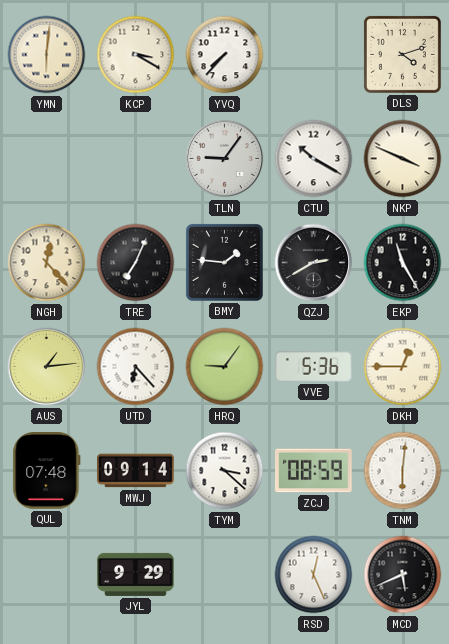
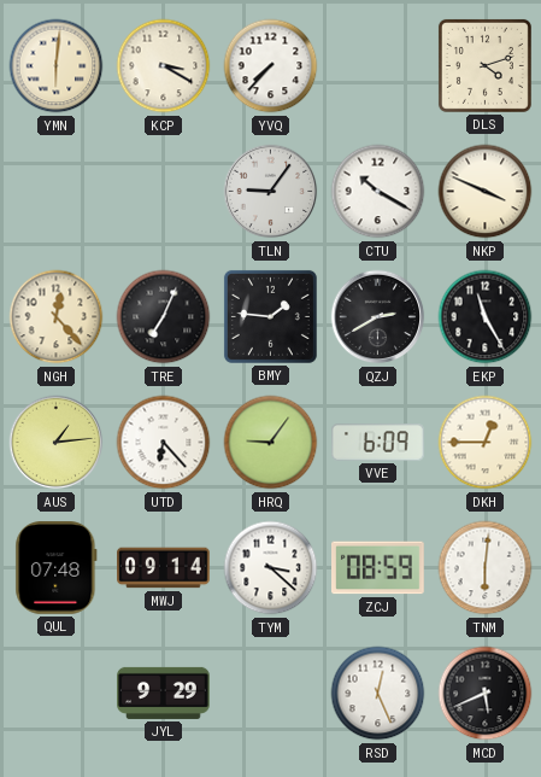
VVE: 5:36 -> 6:09 (378, 443)
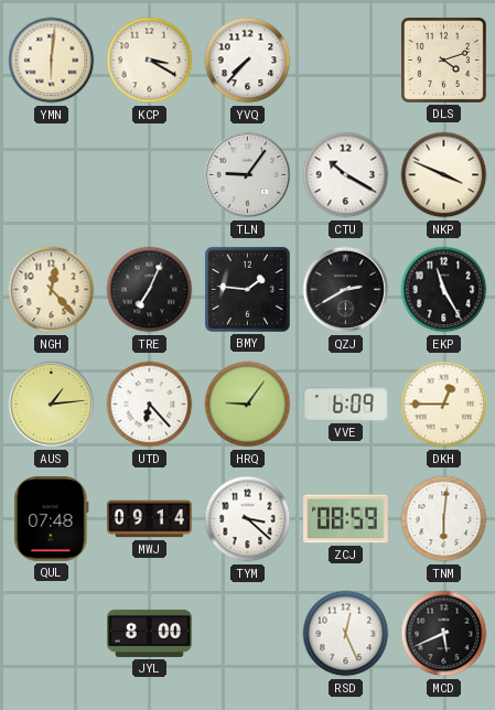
JYL: 9:29 -> 8:00 (150, 633)
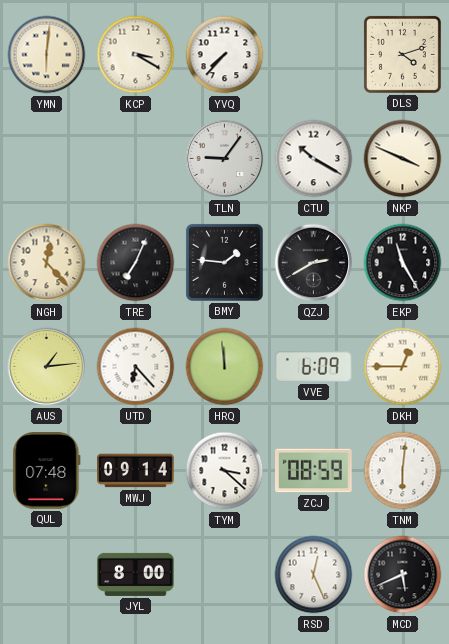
HRQ: 9:06 -> 11:59 (225, 367)
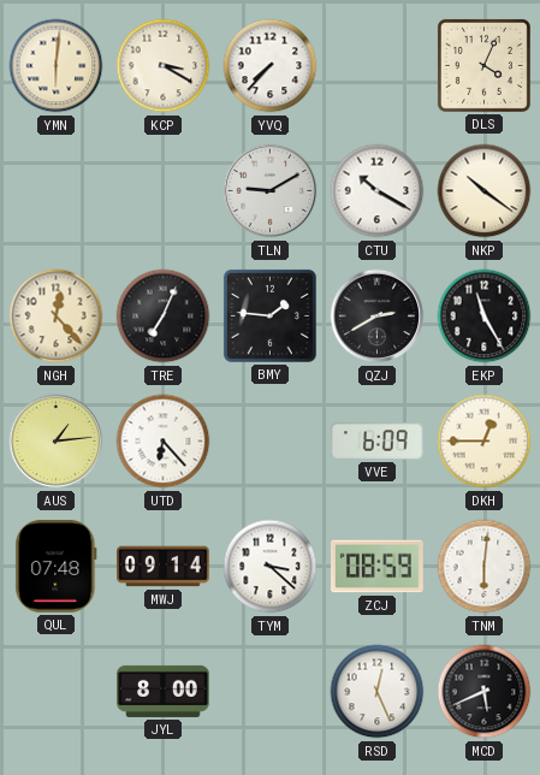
DLS: 4:12 -> 4:04 (483, 65)
TLN: 9:06 -> 9:10 (271, 191)
NKP: 3:49 -> 10:21 (485, 191)
HRQ: 11:59 -> none (225, 367)
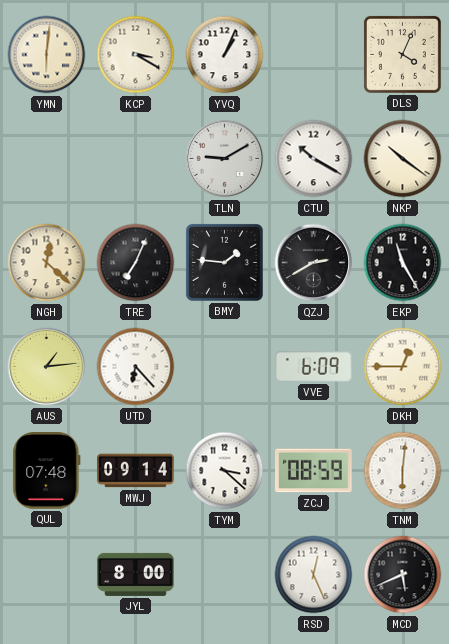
YVQ: 7:37 -> 1:04 (225, 55)
NGH: 12:23 -> 12:22 (47, 263)
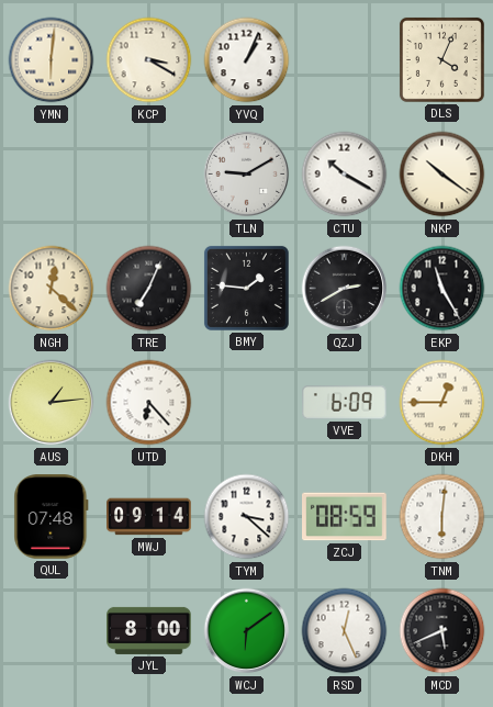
WCJ: none -> 6:09 (247, 631)
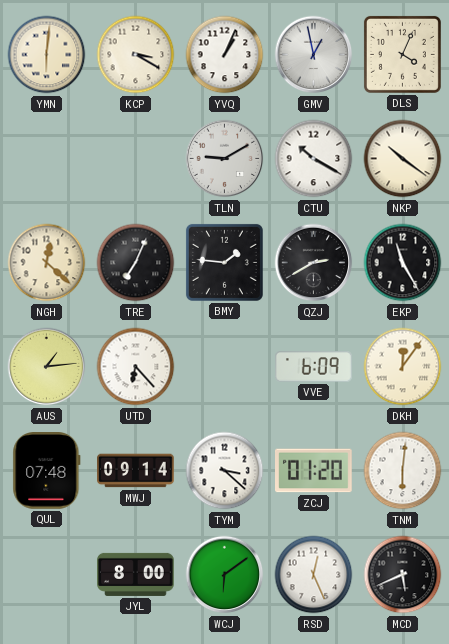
GMV: none -> 12:58 (314, 55)
DKH: 12:45 -> 12:06 (403, 367)
ZCJ: 08:59 -> 01:20 (314, 471)
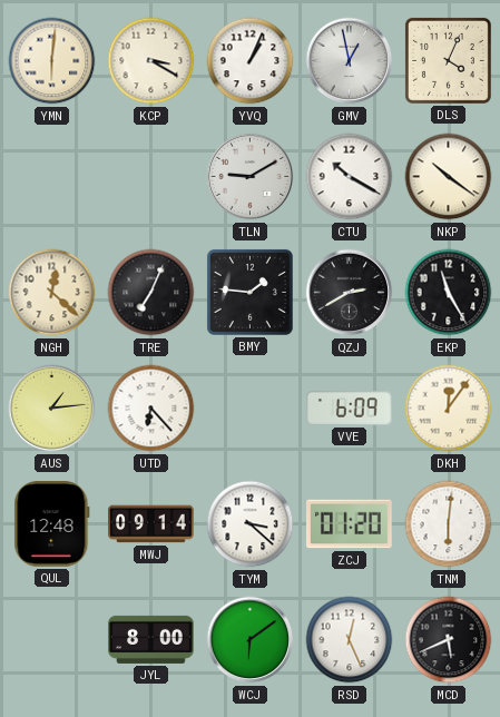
QUL: 07:48 -> 12:48 (52, 524)
